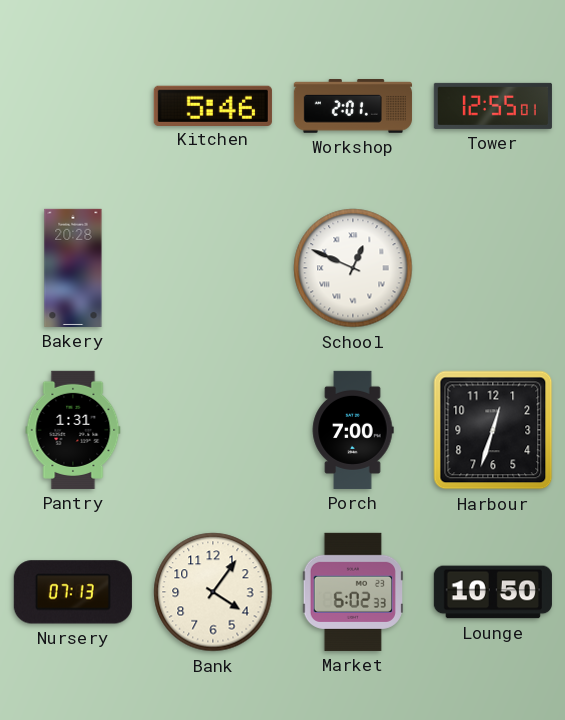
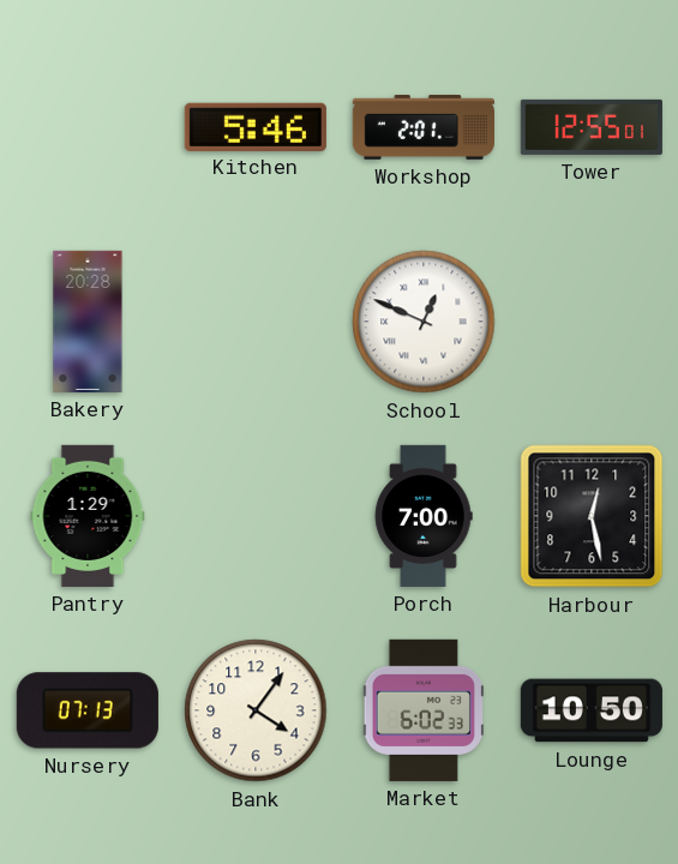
Pantry: 1:31 -> 1:29 (88, 516)
Harbour: 12:33 -> 12:28 (592, 516)
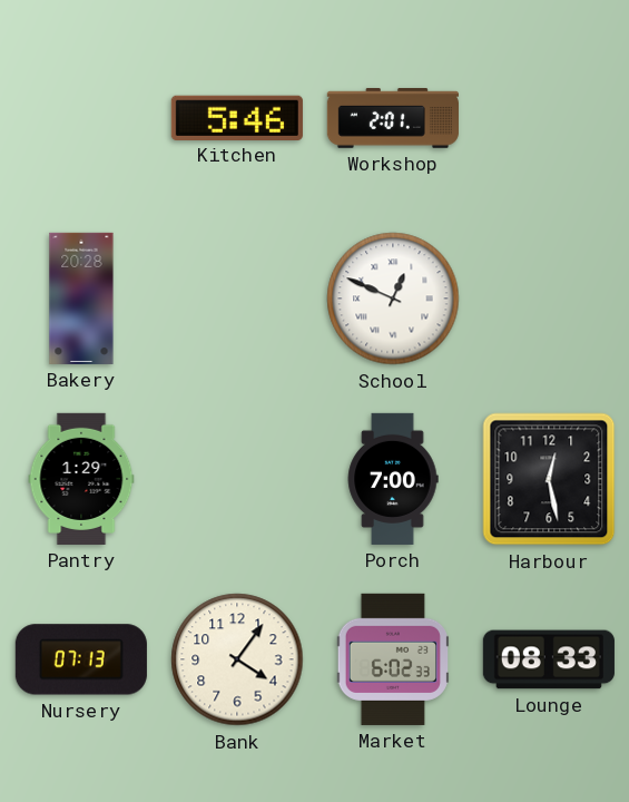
Tower: 12:55 -> none (592, 127)
Lounge: 10:50 -> 08:33 (549, 659)
